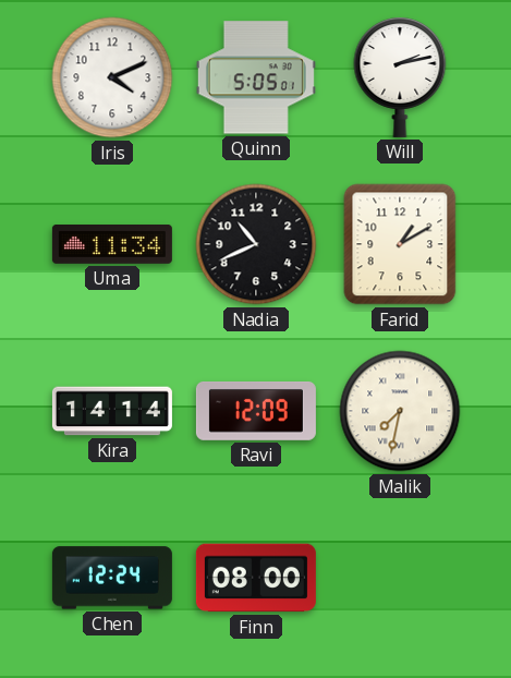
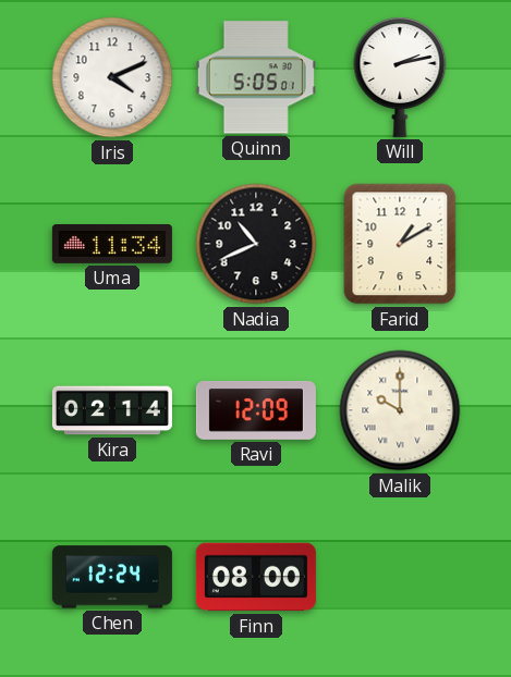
Kira: 14:14 -> 02:14 (112, 410)
Malik: 7:32 -> 10:00 (400, 410)
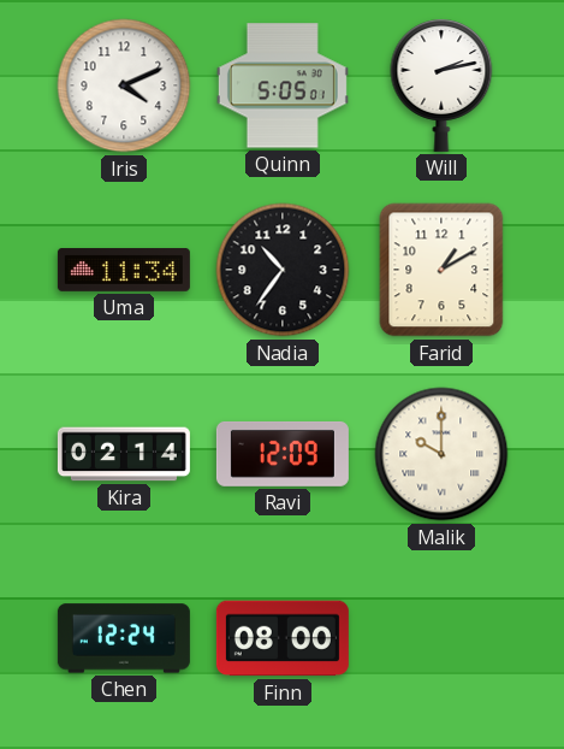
Nadia: 10:41 -> 10:36 (283, 270)
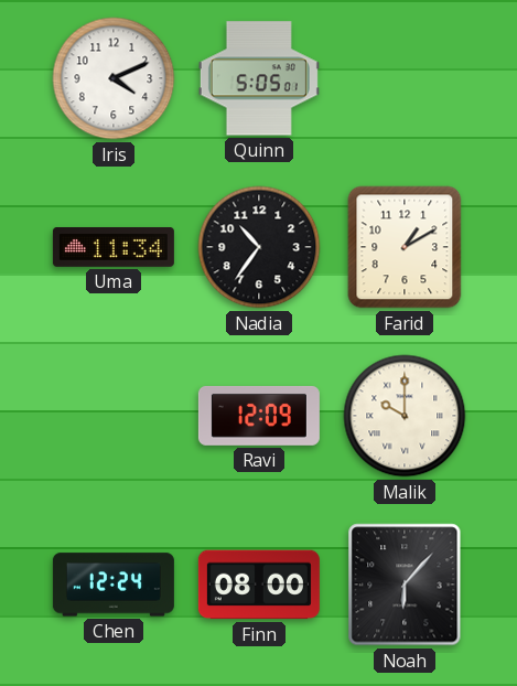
Will: 2:13 -> none (441, 85)
Kira: 02:14 -> none (124, 454)
Noah: none -> 6:07 (405, 585)
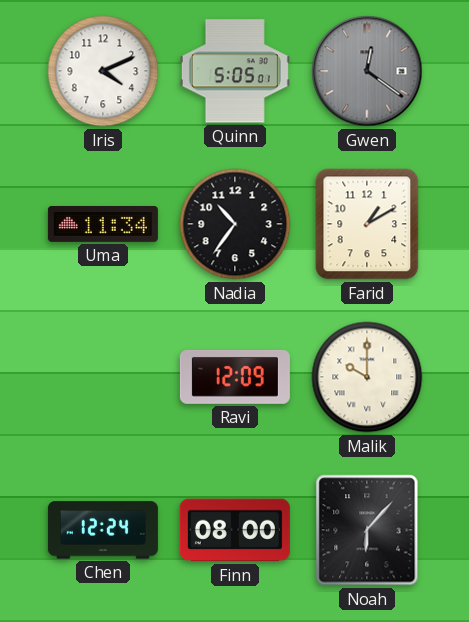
Gwen: none -> 12:21 (367, 71)
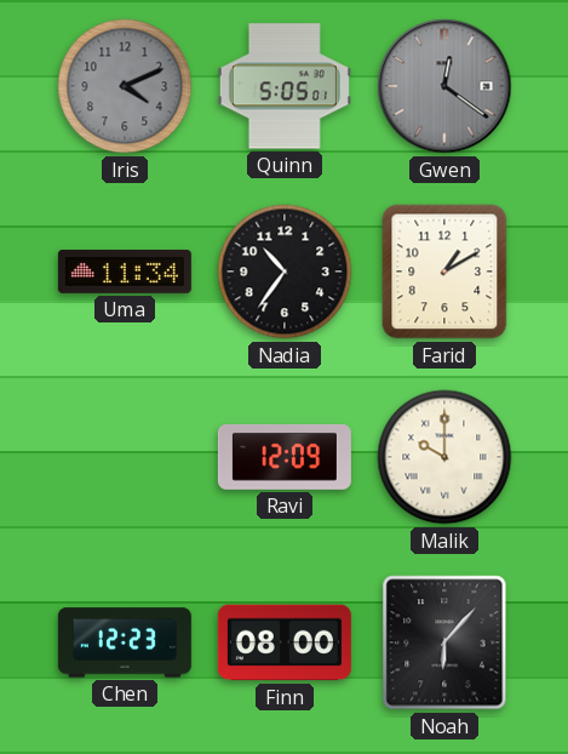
Iris dial: white -> grey (125, 86)
Chen: 12:24 -> 12:23 (125, 642)
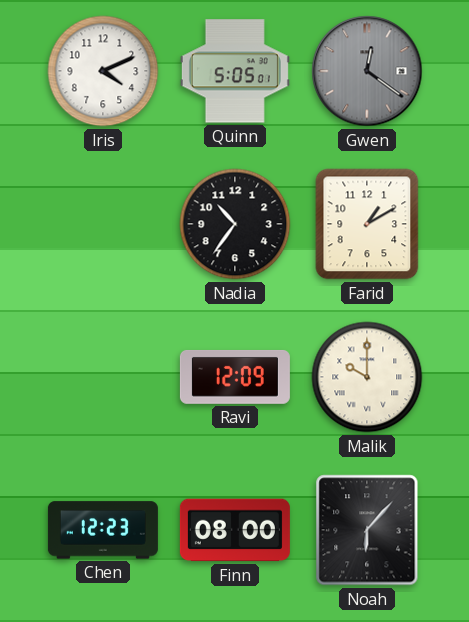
Iris dial: grey -> white (103, 71)
Uma: 11:34 -> none (125, 273)
